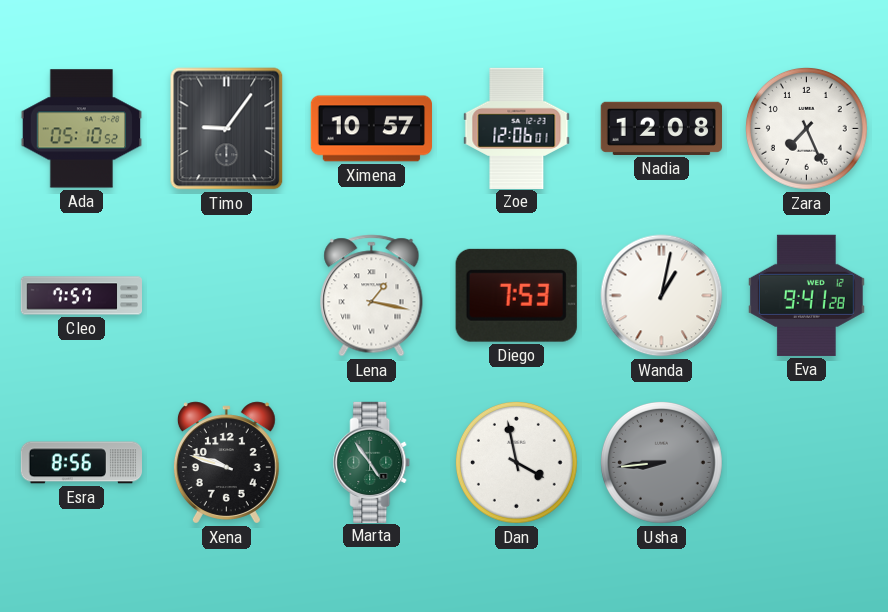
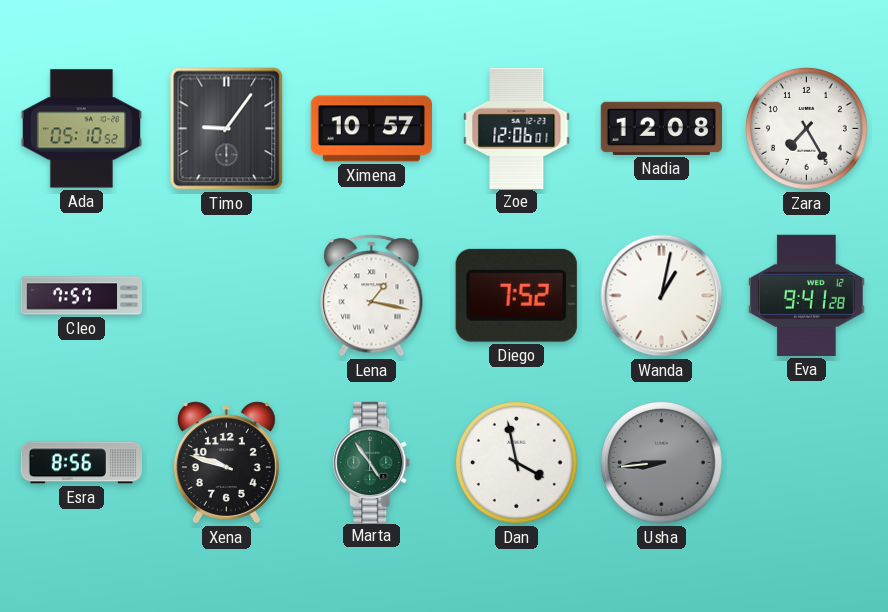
Zara: 7:26 -> 7:25 (806, 128)
Diego: 7:53 -> 7:52 (516, 295)
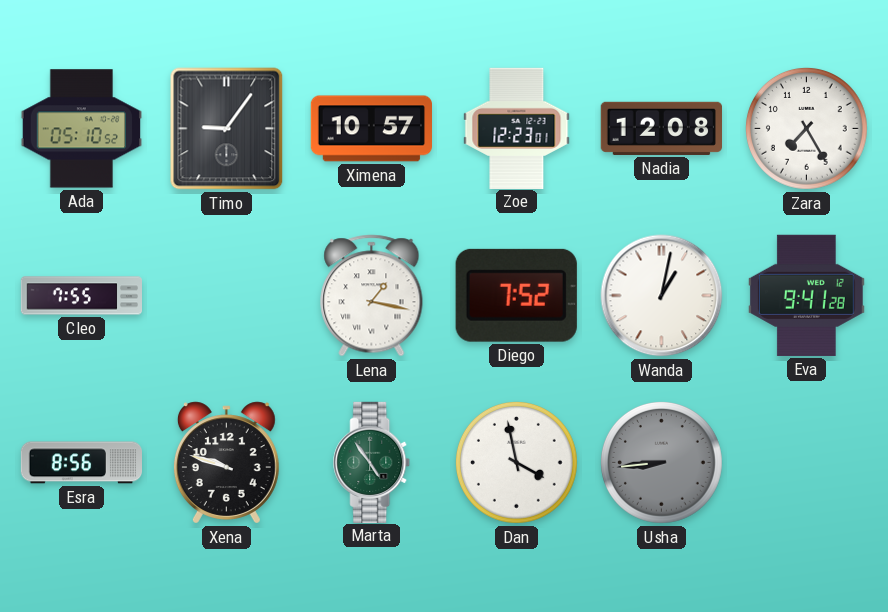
Zoe: 12:06 -> 12:23 (517, 128)
Cleo: 7:57 -> 7:55 (81, 296)
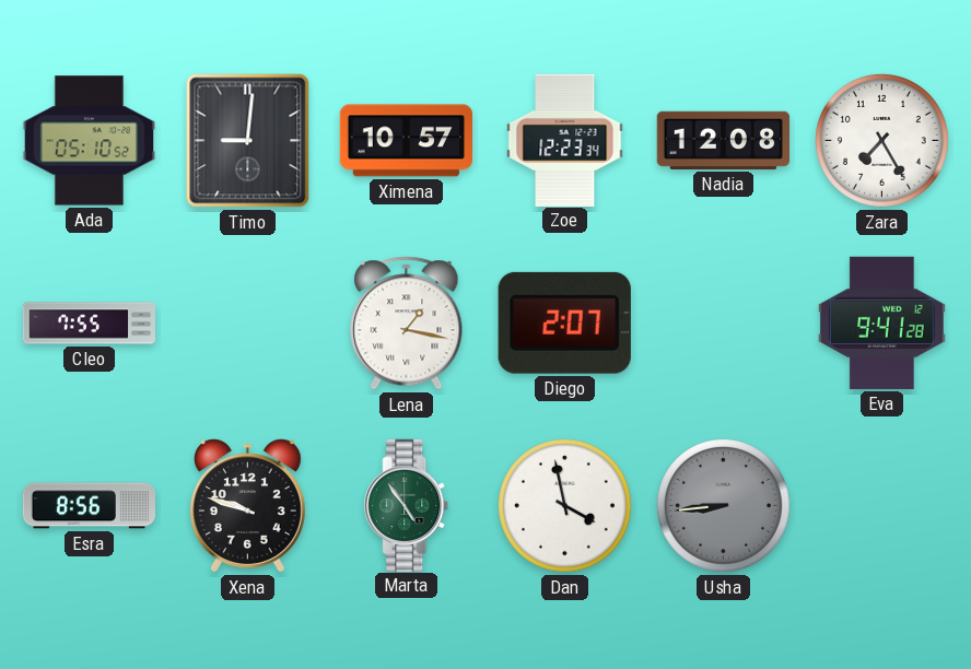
Timo: 9:06 -> 9:01 (248, 141)
Zoe: 12:23:01 -> 12:23:34 (565, 140)
Diego: 7:52 -> 2:07 (564, 322)
Wanda: 1:02 -> none (662, 296)
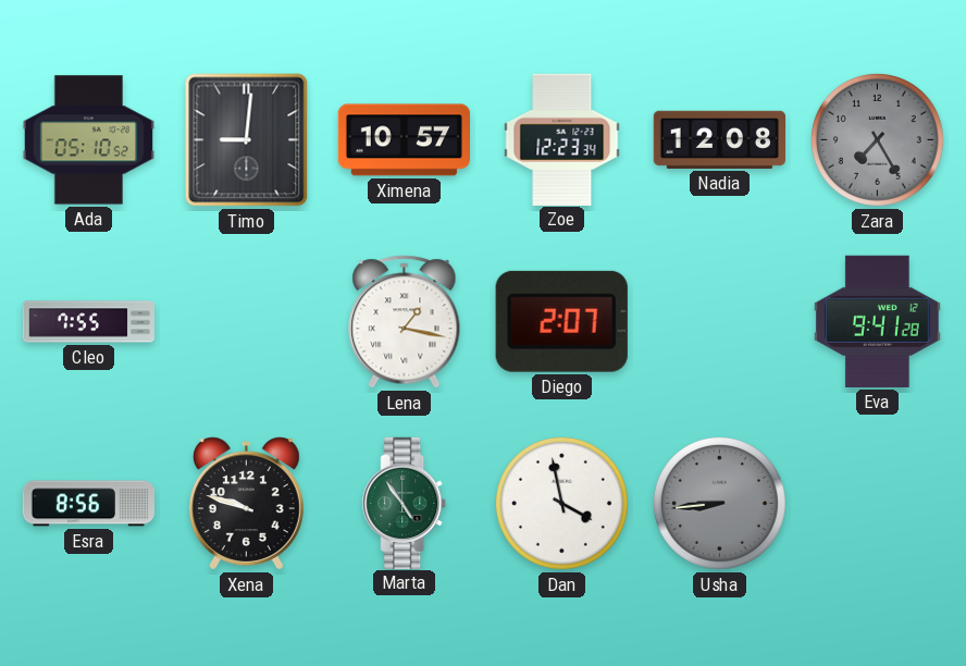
Zara dial: white -> grey (877, 139)
